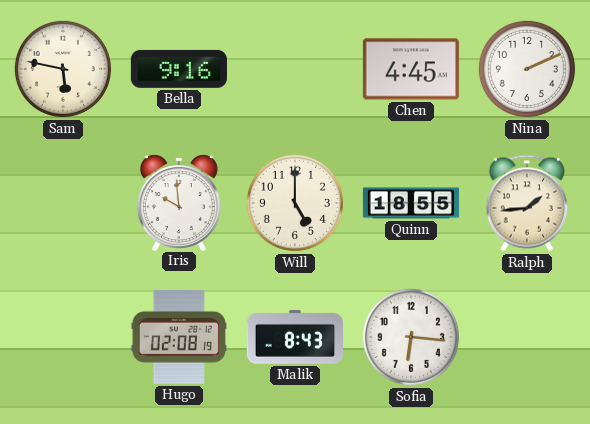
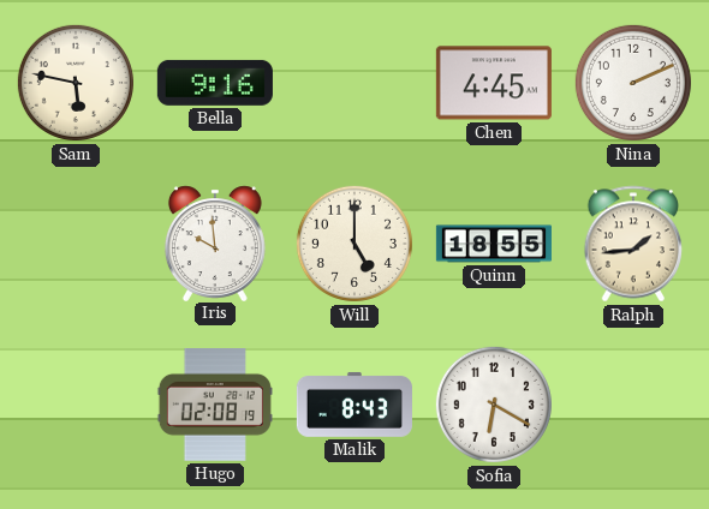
Sofia: 6:16 -> 6:20 (494, 405)
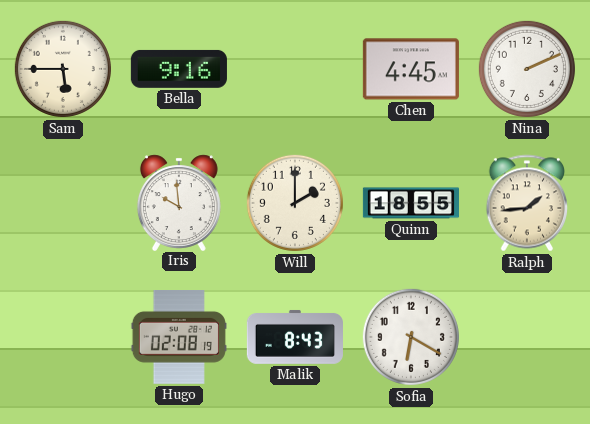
Sam: 5:47 -> 5:45 (63, 69)
Will: 5:00 -> 2:00 (295, 203)
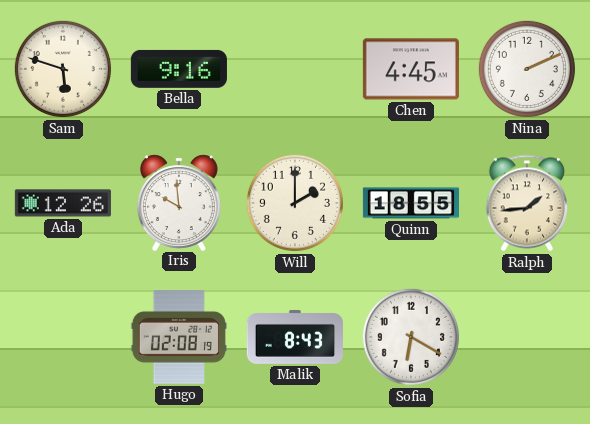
Sam: 5:45 -> 5:48 (63, 69)
Ada: none -> 12:26 (63, 203)
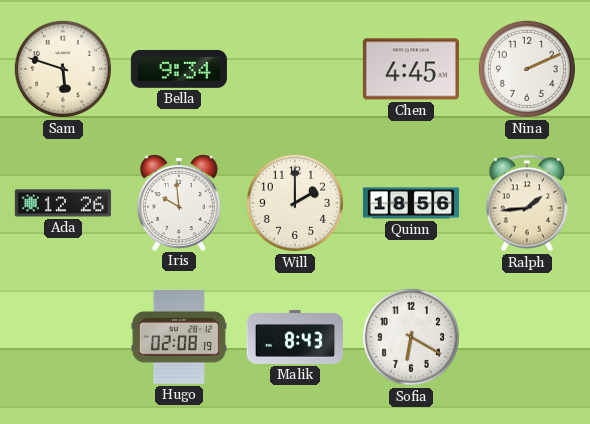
Bella: 9:16 -> 9:34 (179, 69)
Quinn: 18:55 -> 18:56 (411, 203)
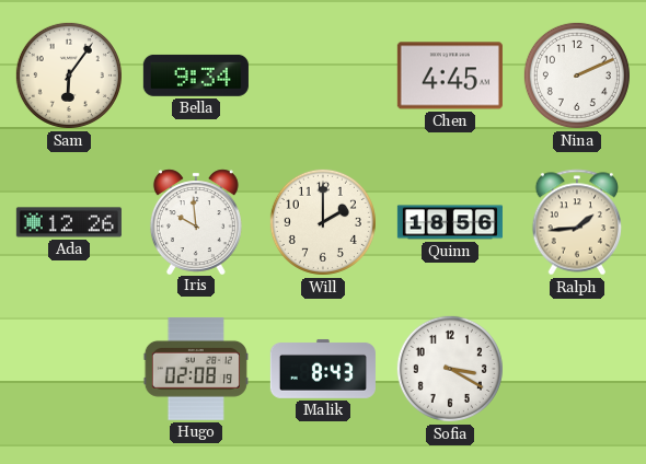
Sam: 5:48 -> 6:06 (69, 76)
Sofia: 6:20 -> 3:20 (450, 369)
